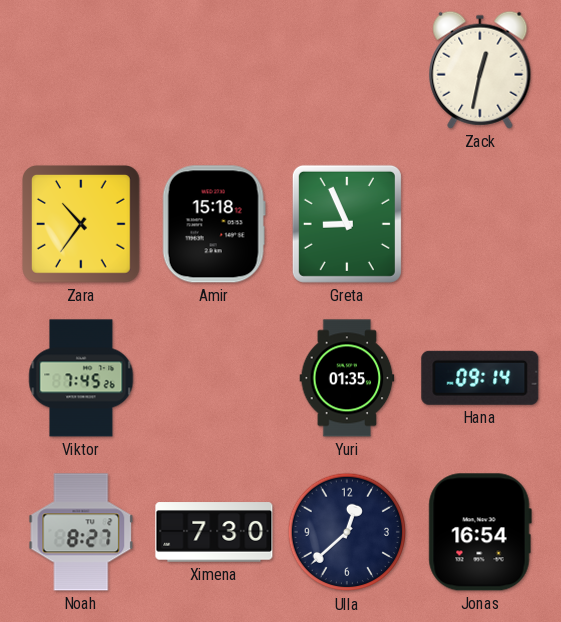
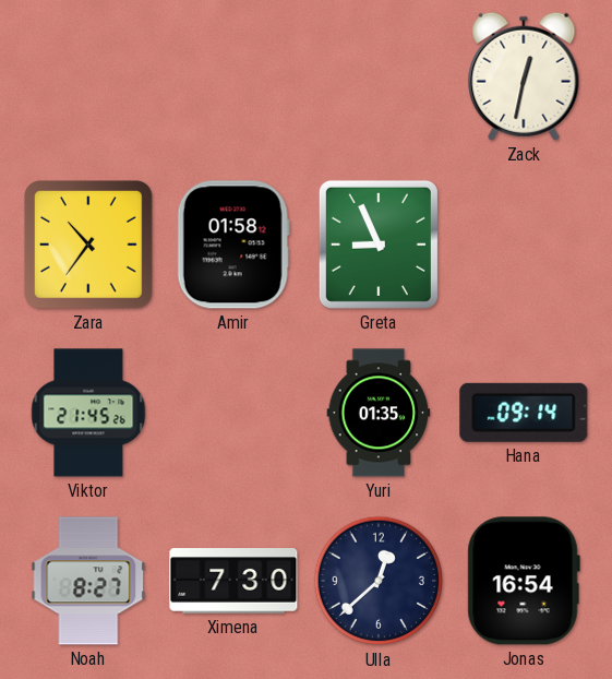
Amir: 15:18 -> 01:58 (233, 245)
Viktor: 7:45 -> 21:45 (88, 413)
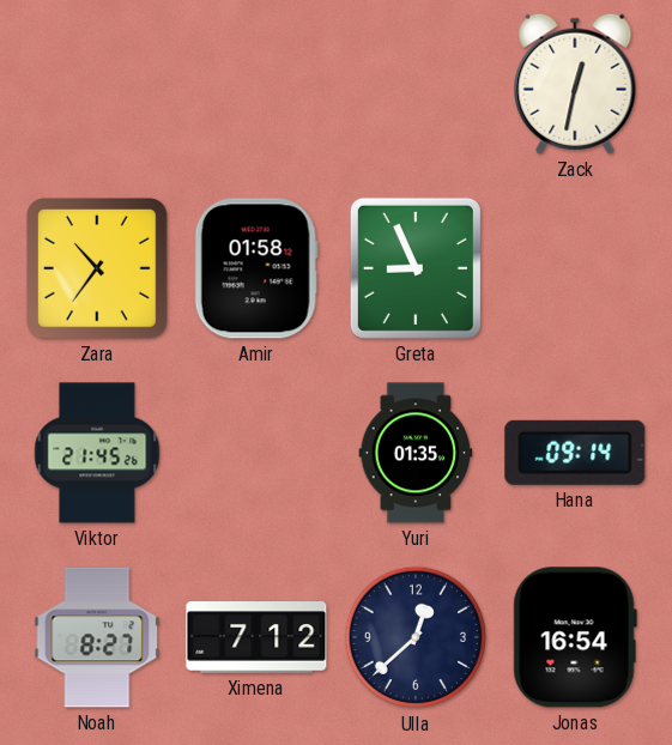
Ximena: 7:30 -> 7:12 (256, 637)
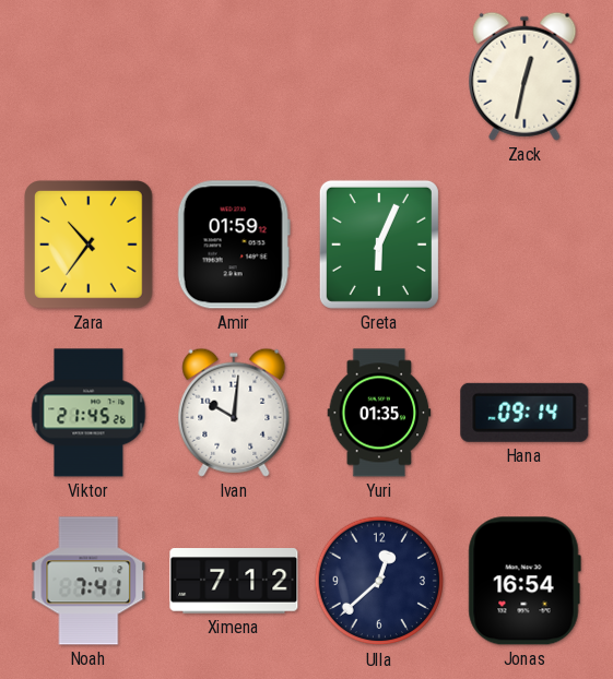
Amir: 01:58 -> 01:59 (234, 245)
Greta: 8:56 -> 6:04 (379, 245)
Ivan: none -> 10:01 (234, 413)
Noah: 8:27 -> 7:41 (89, 581)
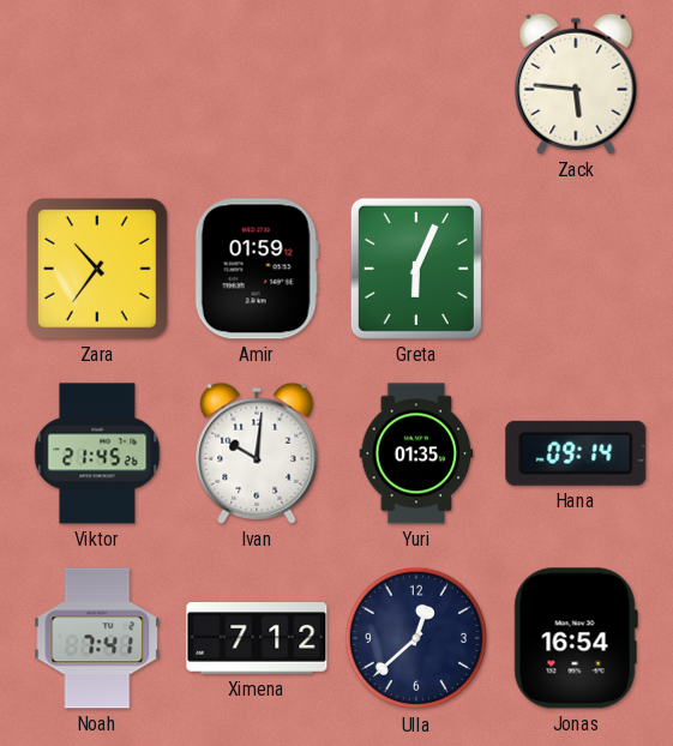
Zack: 12:32 -> 5:46 (576, 84)
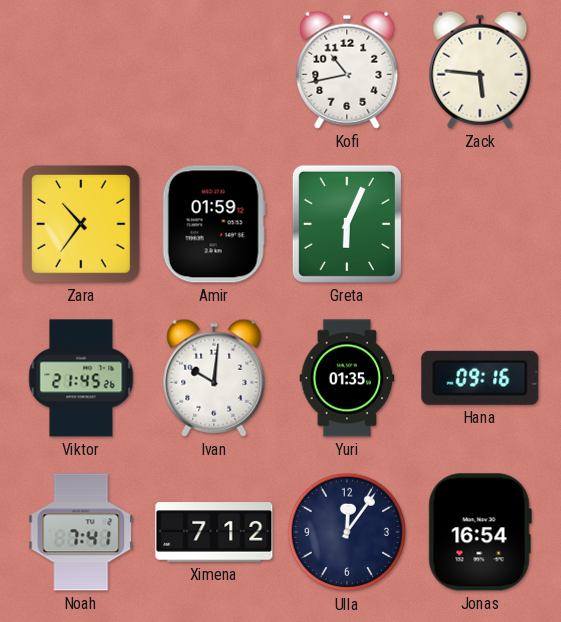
Kofi: none -> 10:43 (347, 70)
Hana: 09:14 -> 09:16 (480, 378)
Ulla: 12:38 -> 12:06 (347, 532)
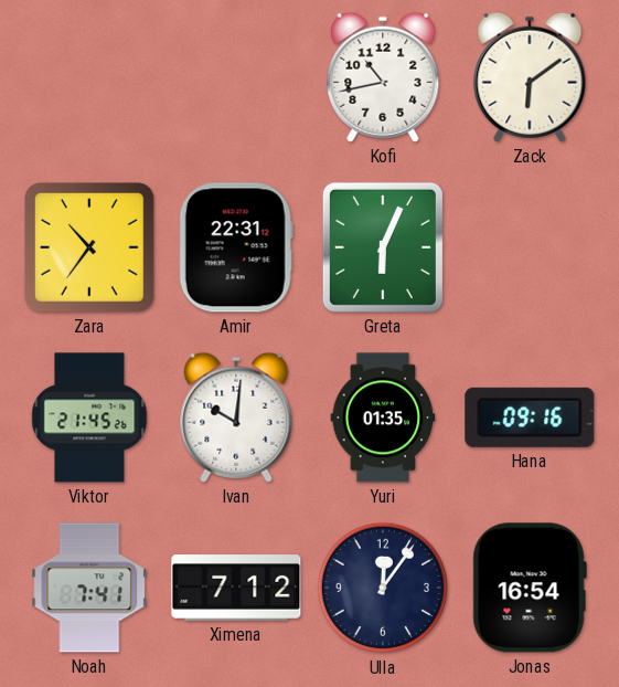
Zack: 5:46 -> 6:09 (530, 77)
Amir: 01:59 -> 22:31 (236, 247)
